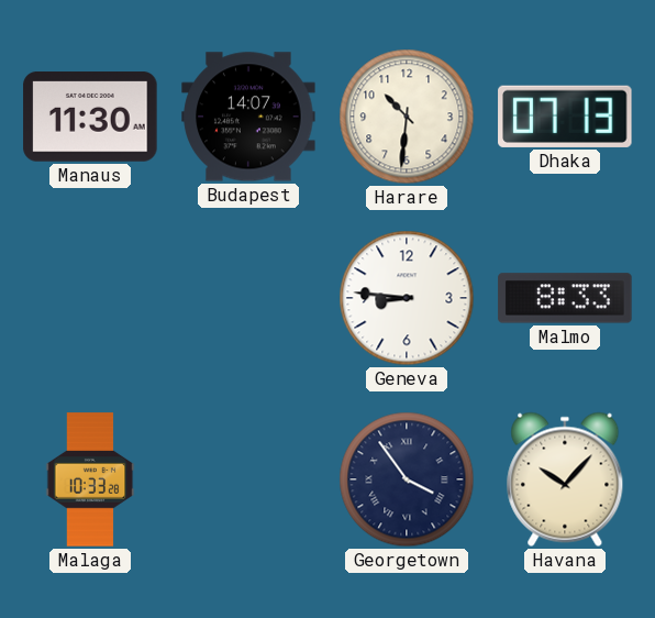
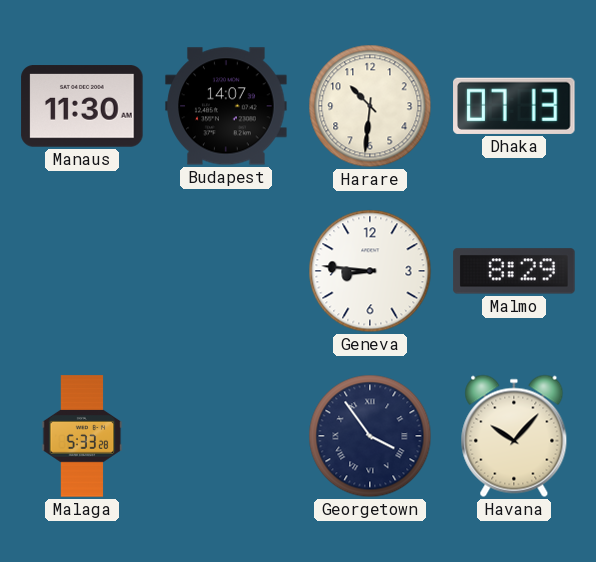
Malmo: 8:33 -> 8:29 (514, 271)
Malaga: 10:33 -> 5:33 (82, 436)
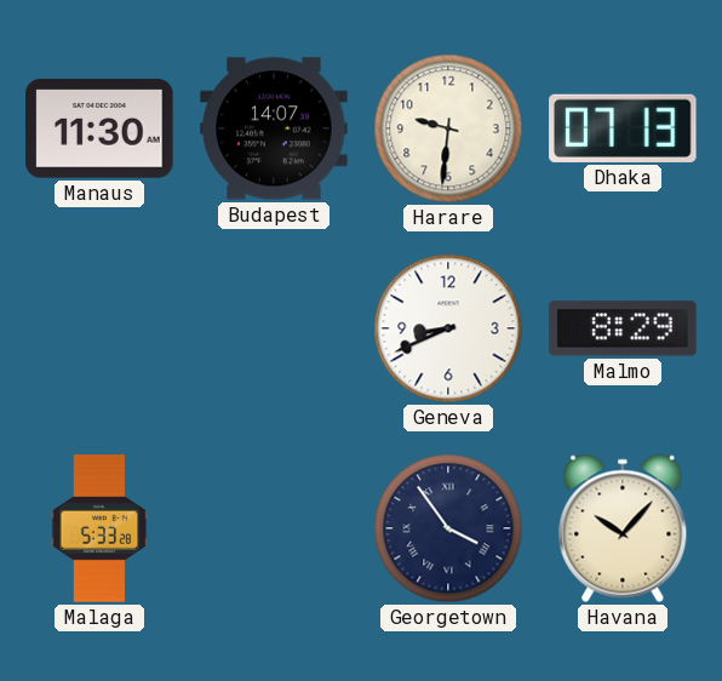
Harare: 10:31 -> 9:31 (448, 128)
Geneva: 8:46 -> 8:41 (448, 328)
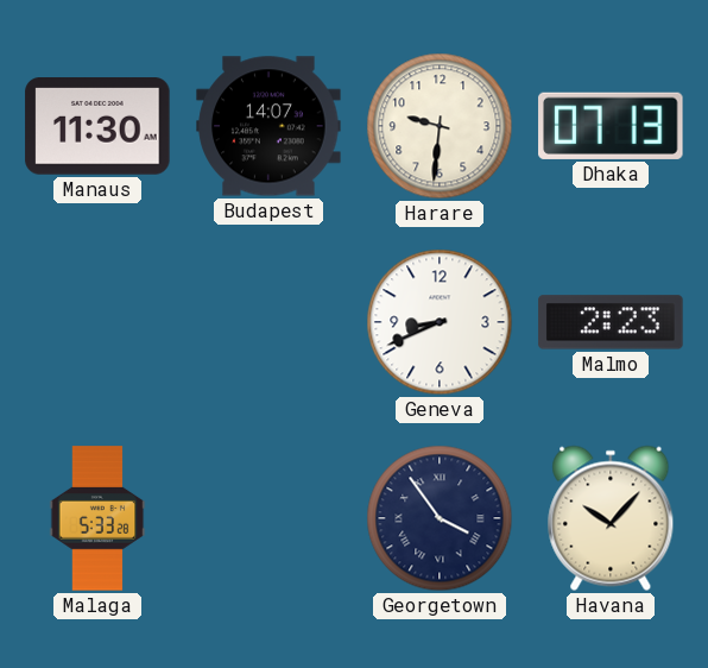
Malmo: 8:29 -> 2:23 (611, 322)
